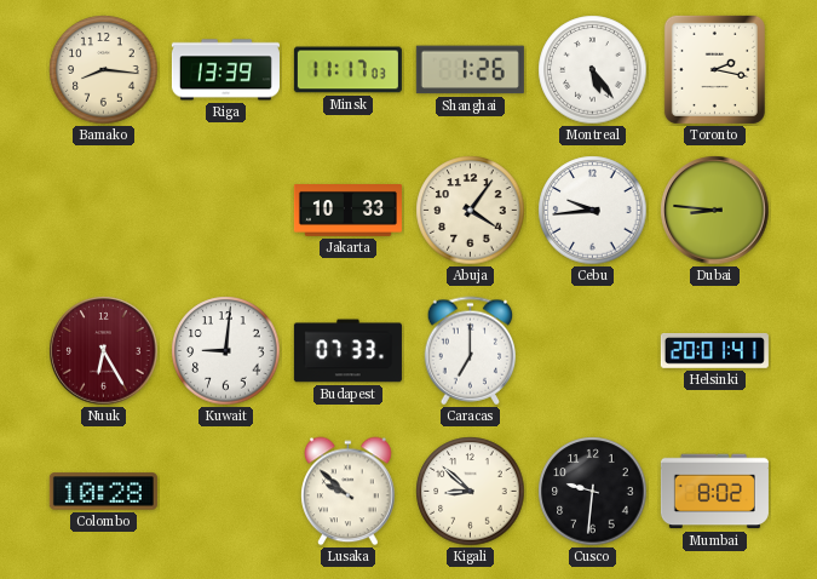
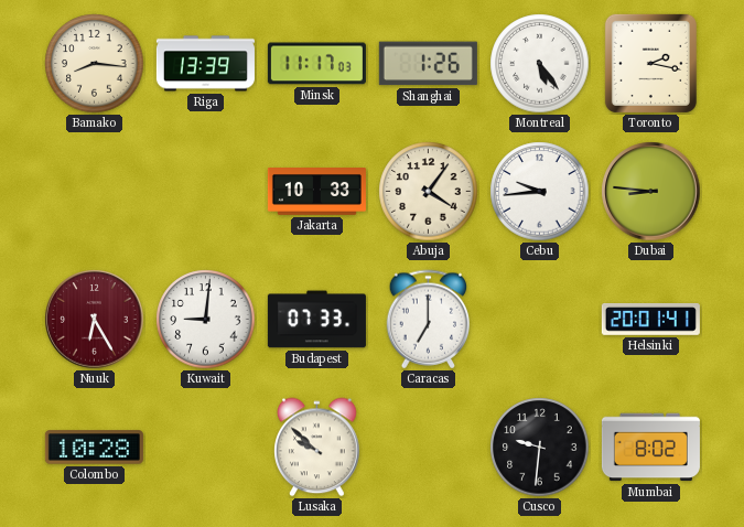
Kigali: 8:52 -> none (471, 492)
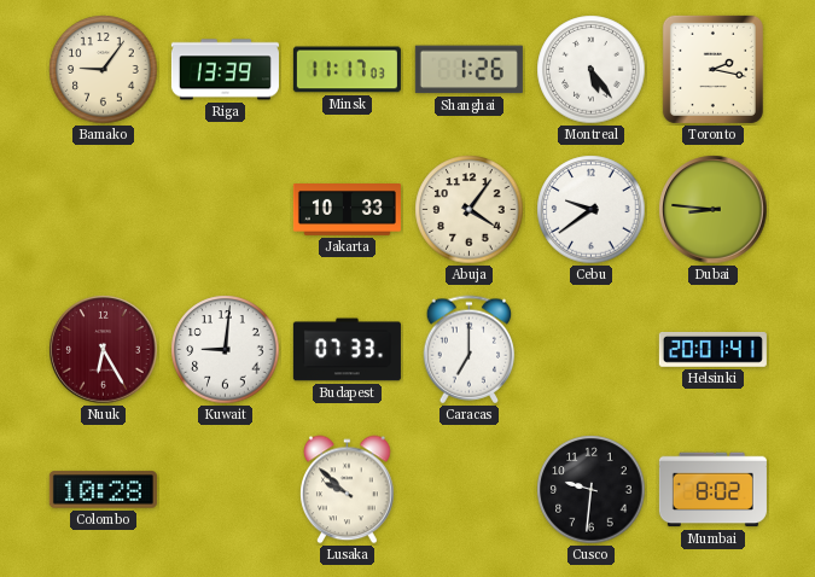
Bamako: 8:16 -> 9:06 (104, 70)
Cebu: 9:44 -> 9:39 (592, 210)
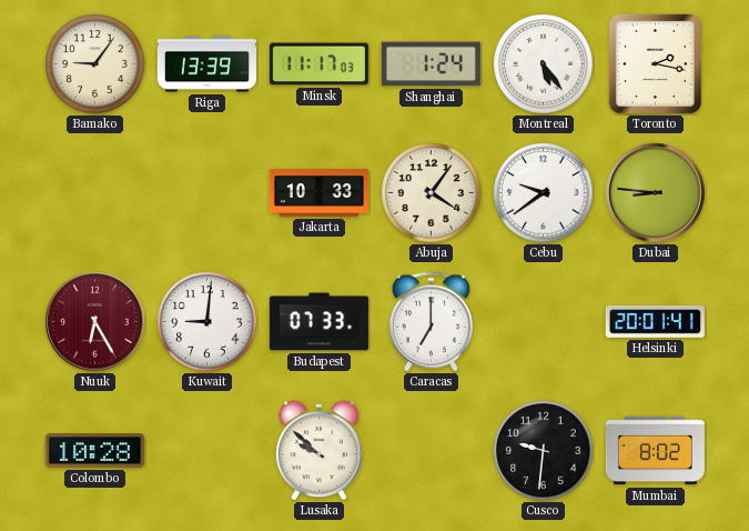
Shanghai: 1:26 -> 1:24 (431, 64)
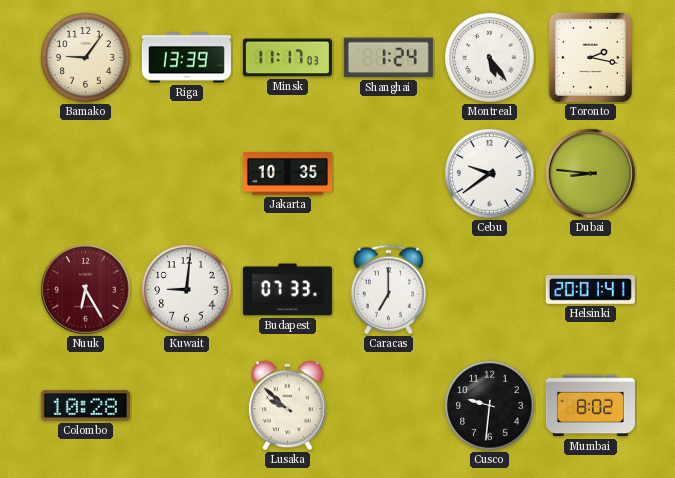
Jakarta: 10:33 -> 10:35 (287, 174)
Abuja: 4:06 -> none (432, 193)
